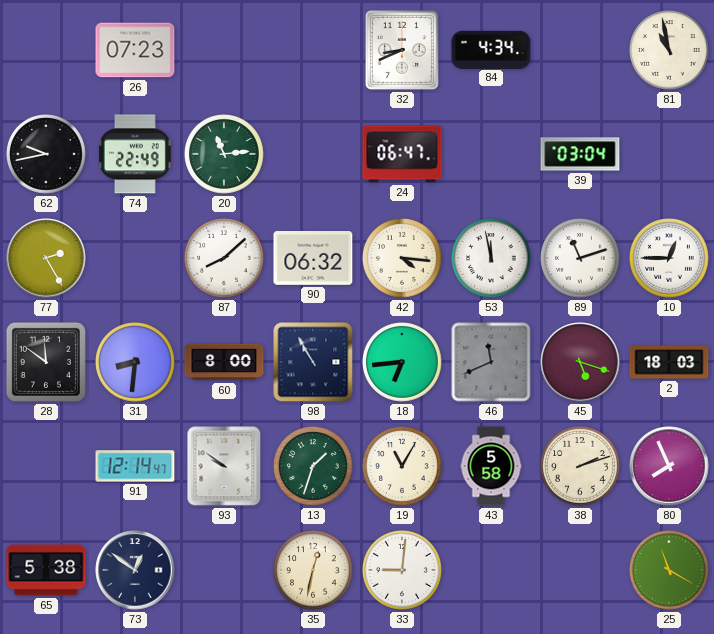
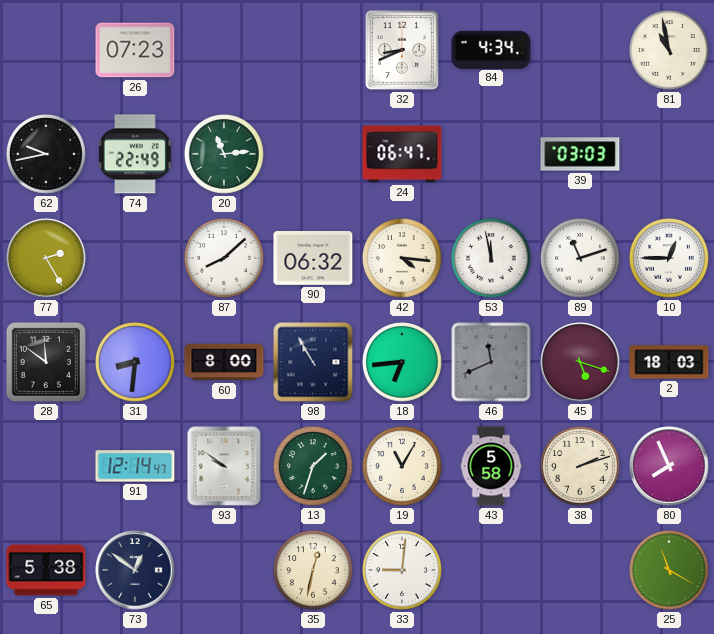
39: 03:04 -> 03:03 (580, 154)
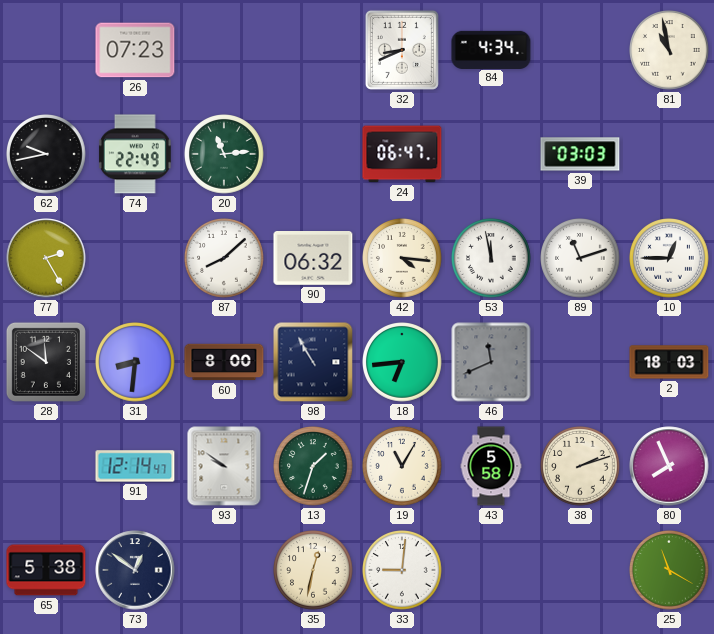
45: 5:18 -> none (580, 362)
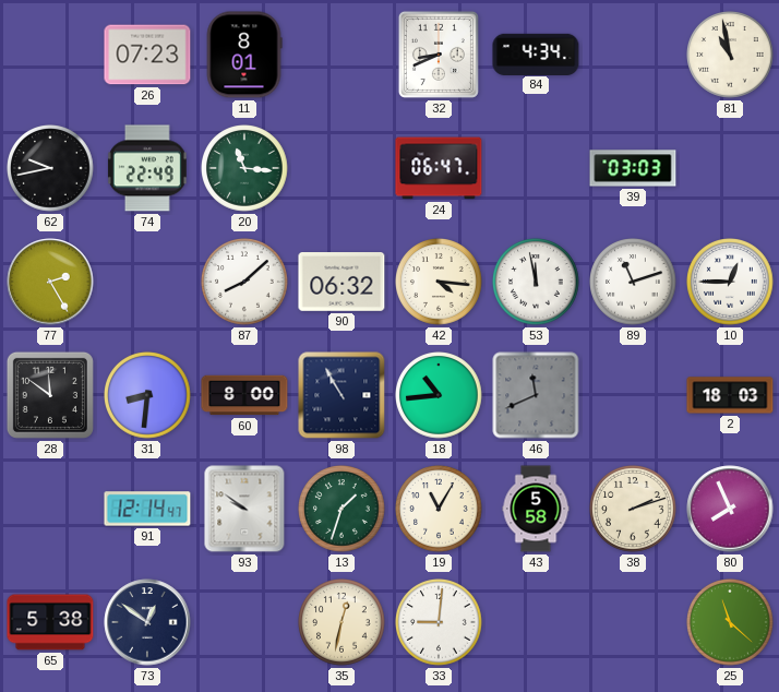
11: none -> 8:01 (244, 55)
20: 11:14 -> 11:16 (244, 169)
18: 6:44 -> 10:44 (439, 396)
25: 11:20 -> 11:22 (730, 623)
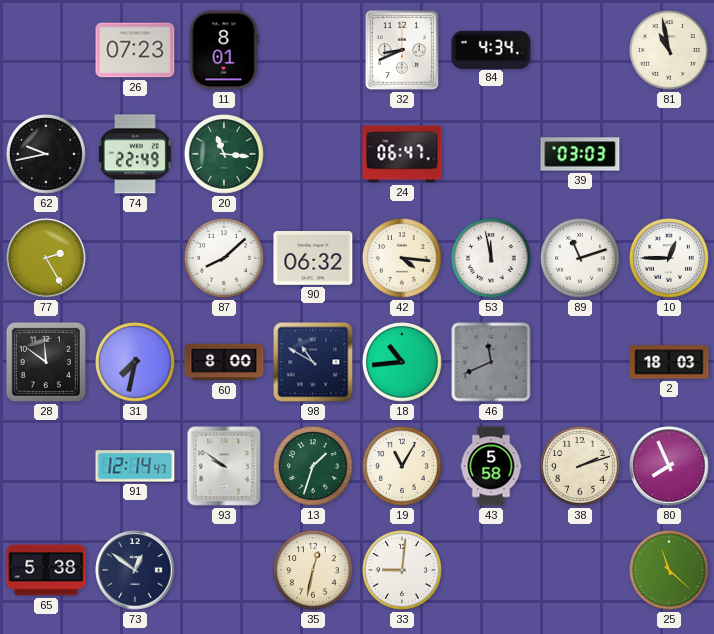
31: 8:31 -> 7:32 (135, 363)
98: 10:55 -> 10:50 (313, 362)
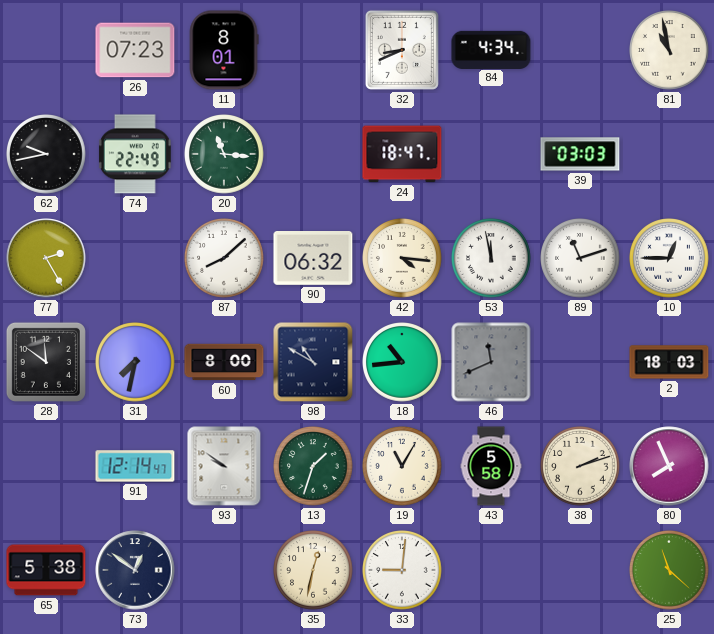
24: 06:47 -> 18:47 (402, 154)
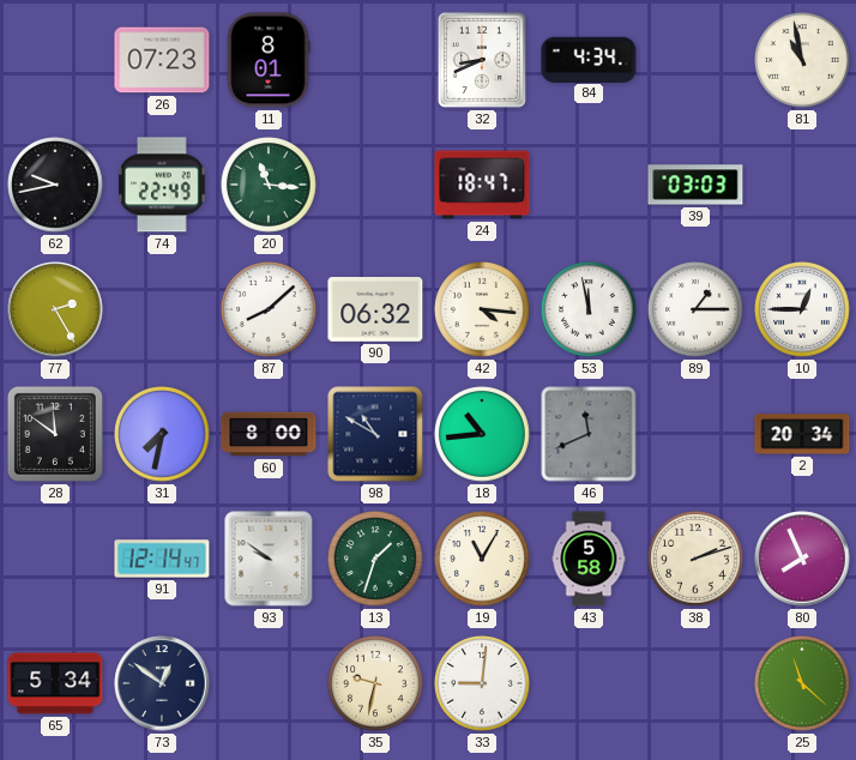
89: 11:12 -> 1:15 (695, 310)
2: 18:03 -> 20:34 (802, 434)
65: 5:38 -> 5:34 (55, 683)
35: 12:32 -> 9:32 (375, 684)
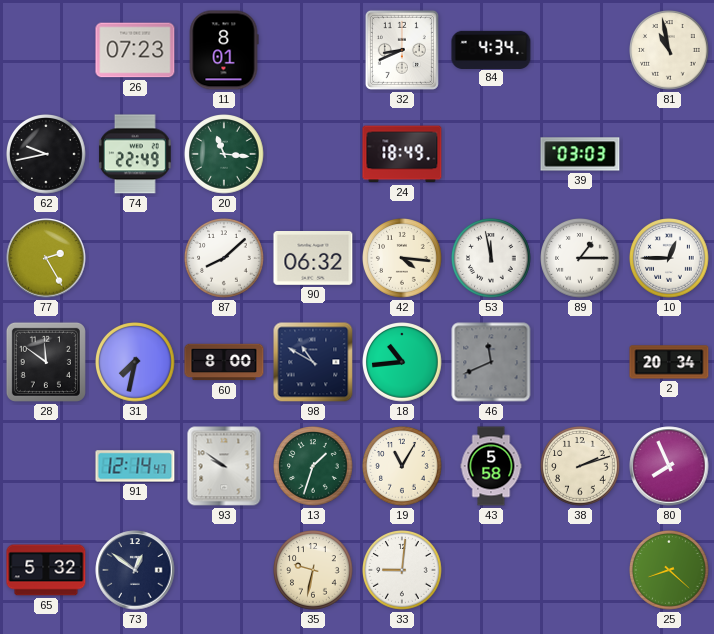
24: 18:47 -> 18:49 (402, 154)
65: 5:34 -> 5:32 (46, 570)
25: 11:22 -> 8:22 (669, 571)
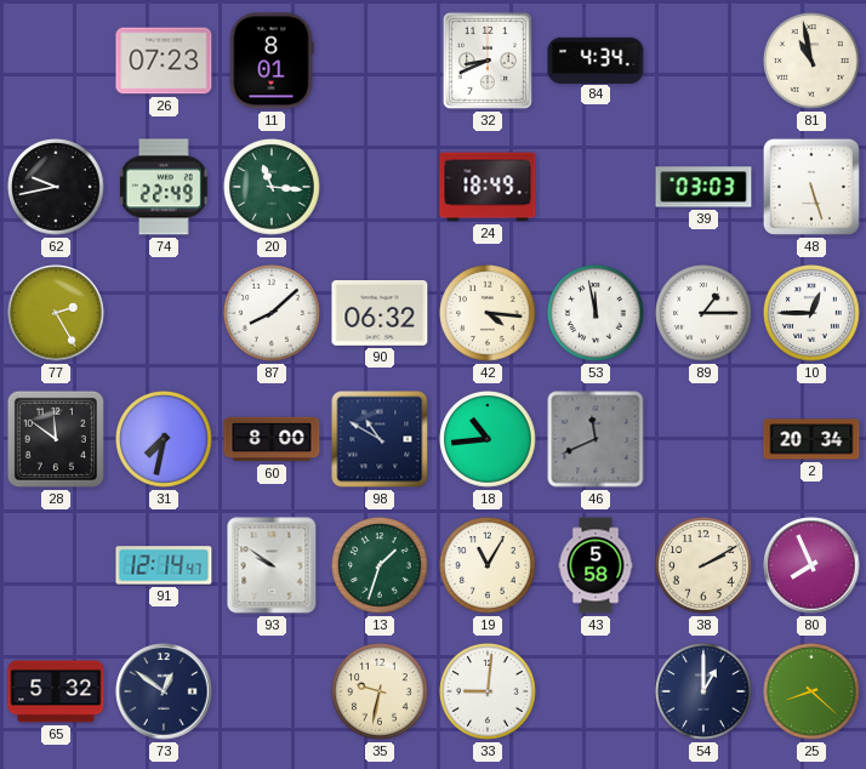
48: none -> 5:27 (811, 187)
38: 2:12 -> 2:10 (703, 566)
54: none -> 1:00 (703, 693)
